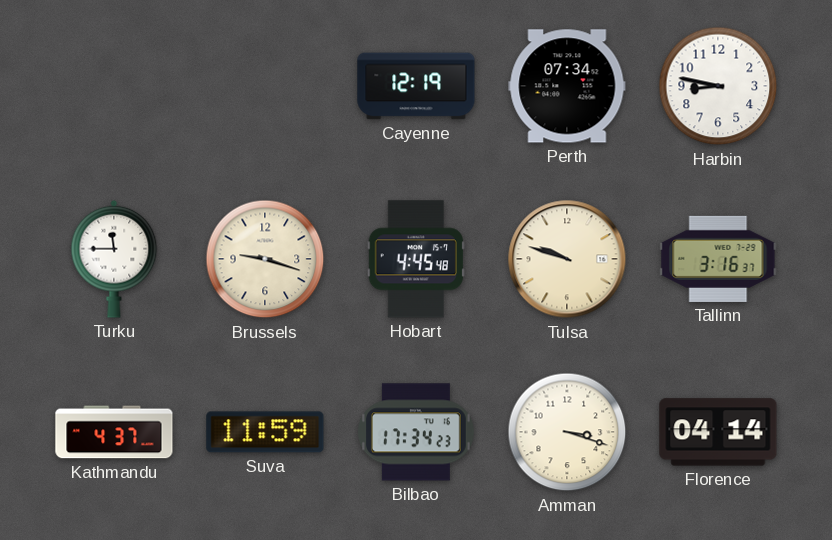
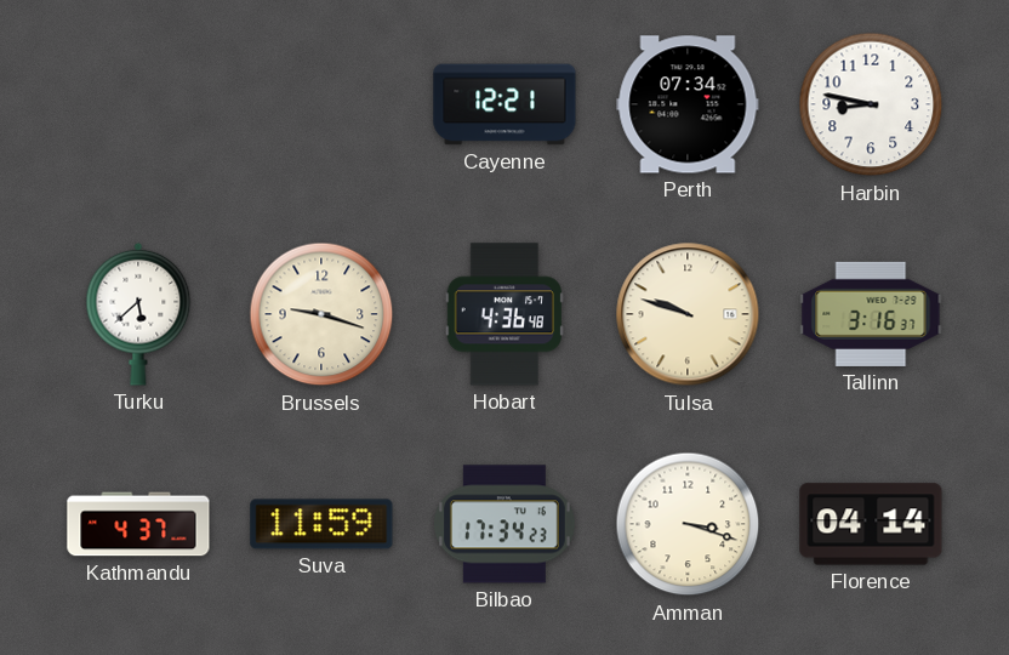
Cayenne: 12:19 -> 12:21 (504, 104)
Turku: 11:45 -> 5:38 (138, 314)
Hobart: 4:45 -> 4:36 (504, 314)
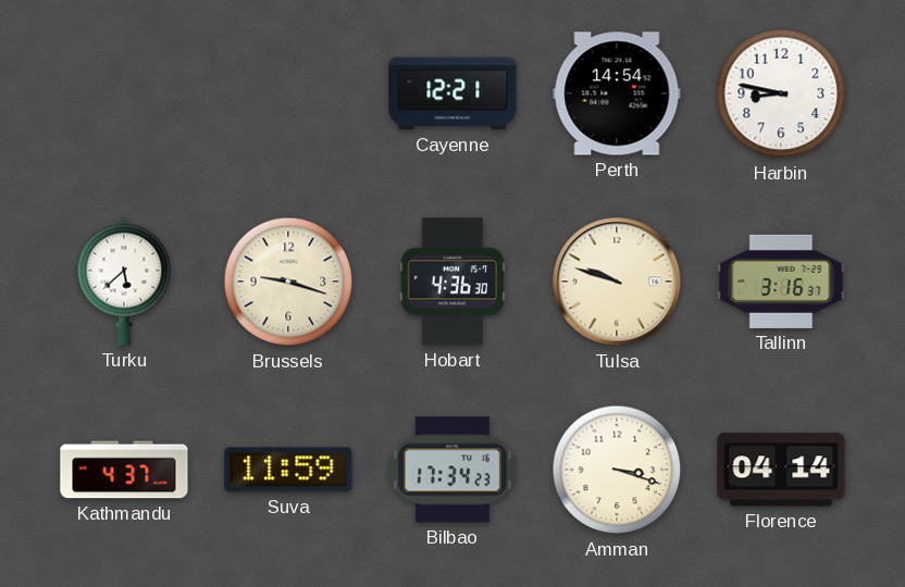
Perth: 07:34 -> 14:54 (617, 93)
Hobart: 4:36:48 -> 4:36:30 (452, 282)
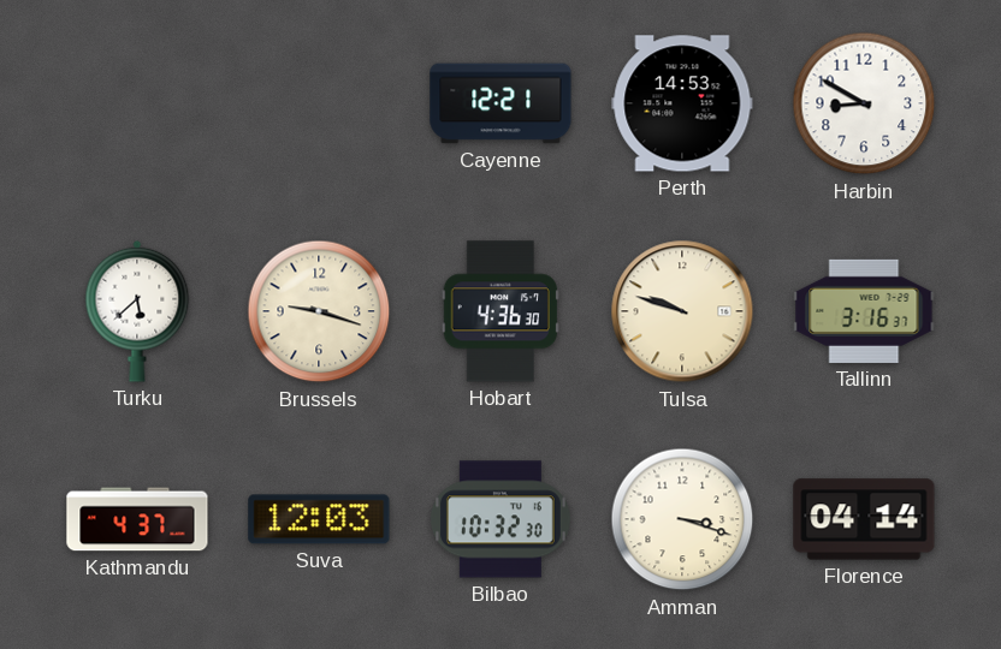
Perth: 14:54 -> 14:53 (682, 103)
Harbin: 8:47 -> 8:50 (864, 103)
Suva: 11:59 -> 12:03 (319, 519)
Bilbao: 17:34 -> 10:32 (500, 519)
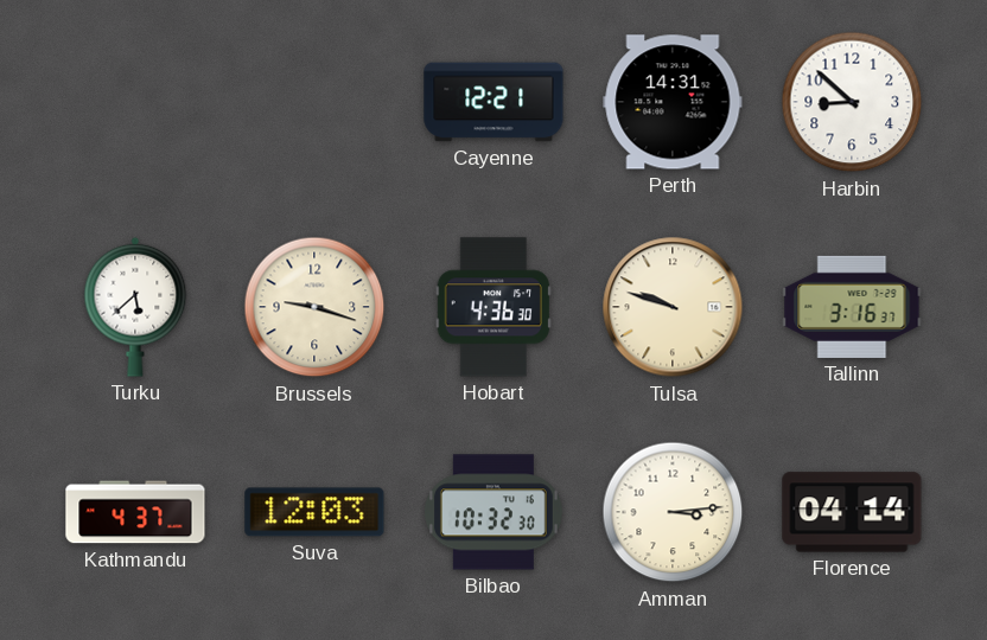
Perth: 14:53 -> 14:31 (673, 102)
Harbin: 8:50 -> 8:52 (852, 102)
Amman: 3:18 -> 3:14 (673, 512)
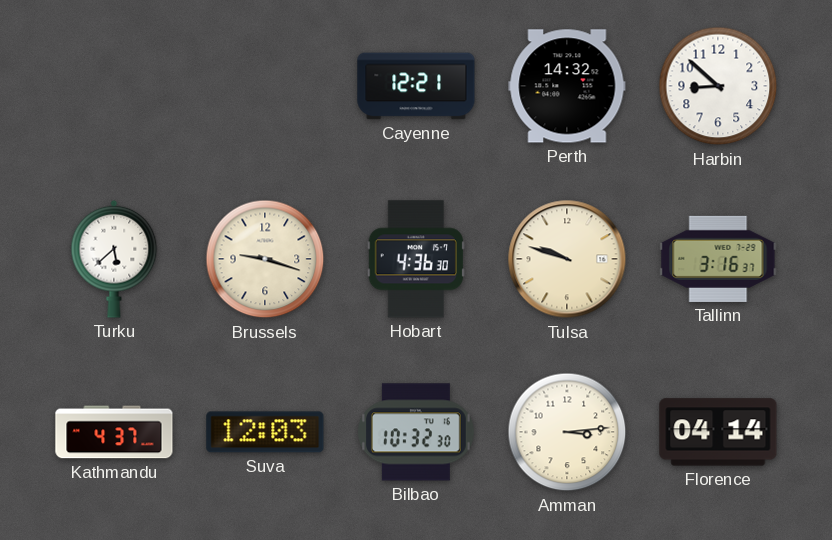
Perth: 14:31 -> 14:32 (567, 86)
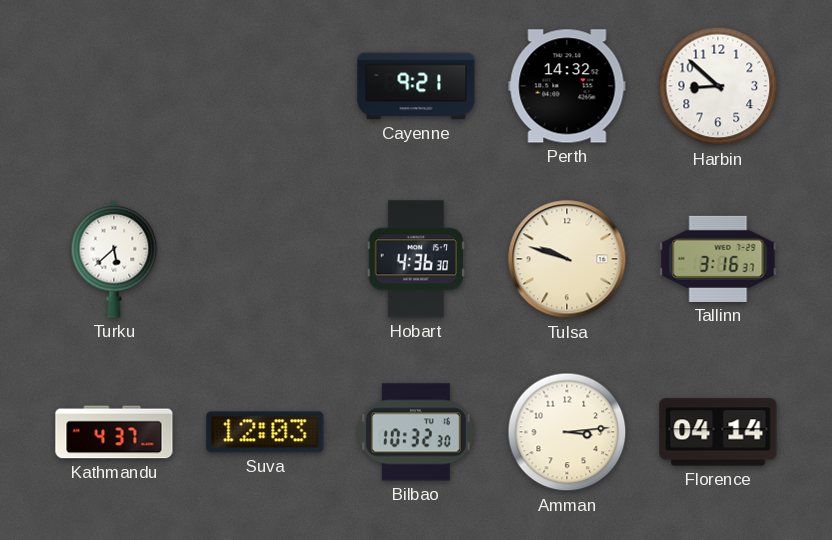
Cayenne: 12:21 -> 9:21 (416, 86)
Brussels: 9:18 -> none (265, 259)
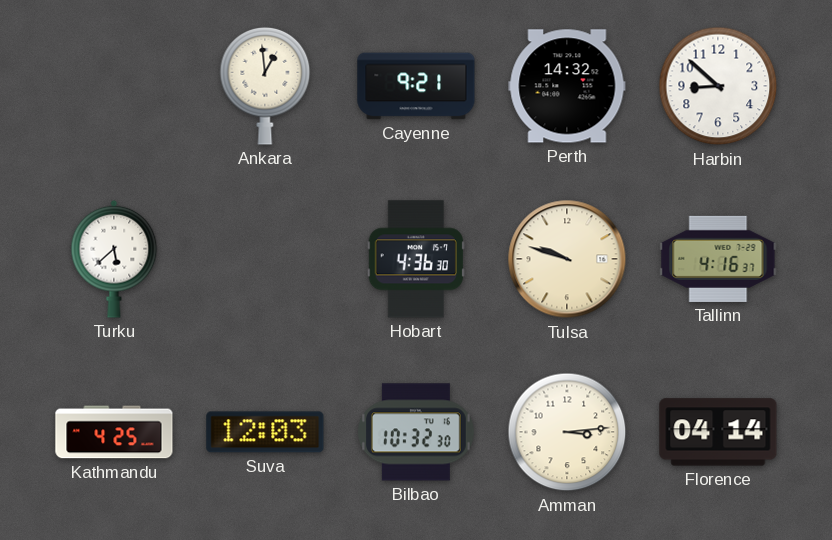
Ankara: none -> 12:59 (265, 86)
Tallinn: 3:16 -> 4:16 (718, 259)
Kathmandu: 4:37 -> 4:25 (114, 432)
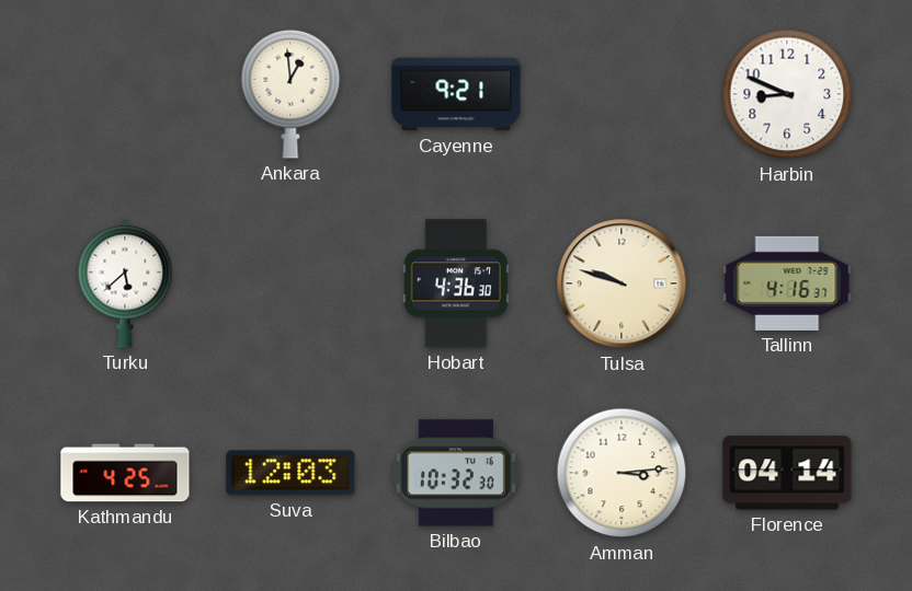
Perth: 14:32 -> none (567, 86)
Harbin: 8:52 -> 8:49 (787, 94)
